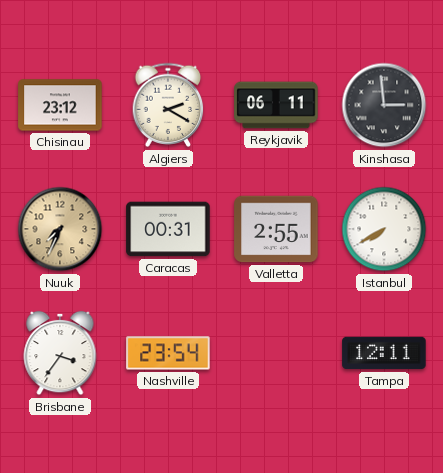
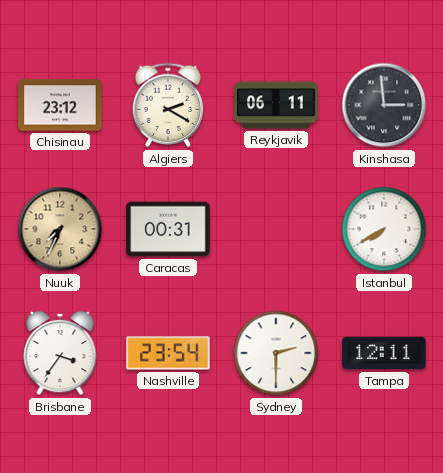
Valletta: 2:55 -> none (276, 229)
Sydney: none -> 2:30 (276, 353)
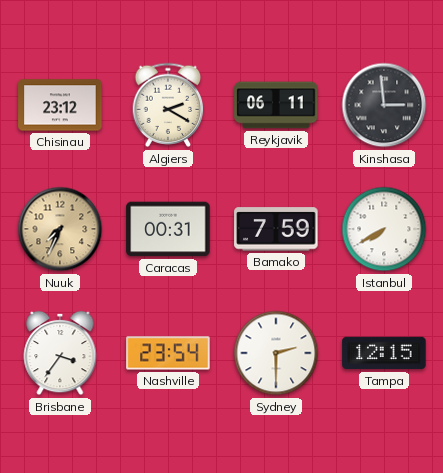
Bamako: none -> 7:59 (276, 229)
Tampa: 12:11 -> 12:15 (384, 353)
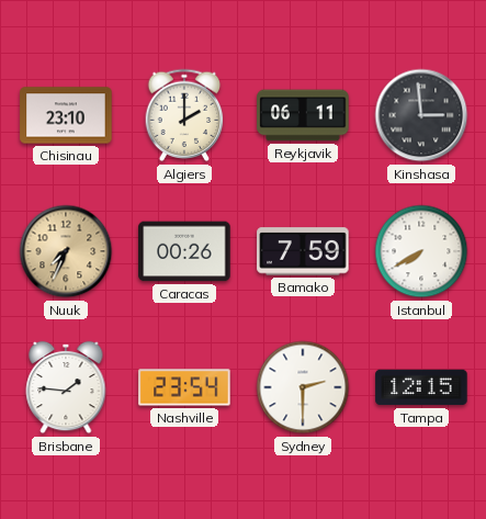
Chisinau: 23:12 -> 23:10 (66, 115)
Algiers: 2:20 -> 2:00 (184, 115)
Caracas: 00:31 -> 00:26 (184, 251)
Brisbane: 3:36 -> 1:46 (66, 387)
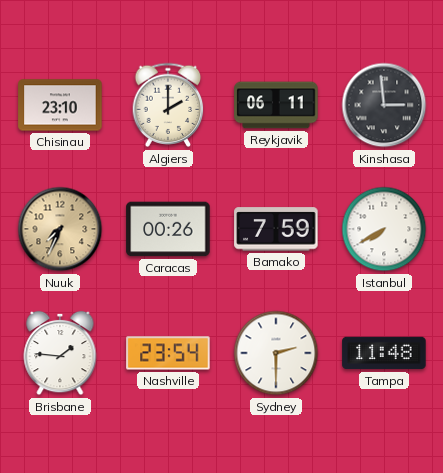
Tampa: 12:15 -> 11:48 (384, 353)
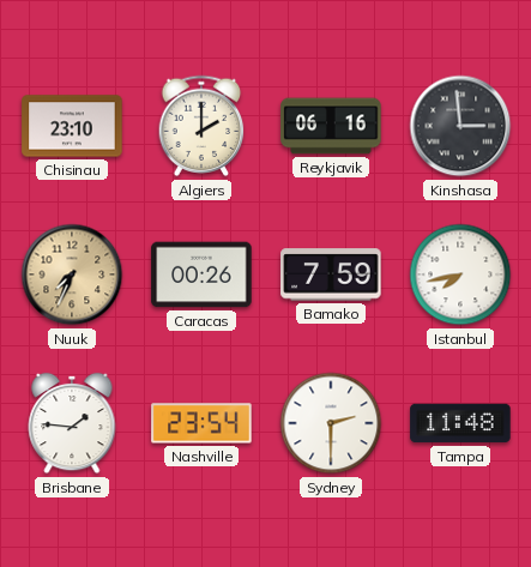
Reykjavik: 06:11 -> 06:16 (331, 126)
Istanbul: 7:40 -> 7:43 (460, 275)
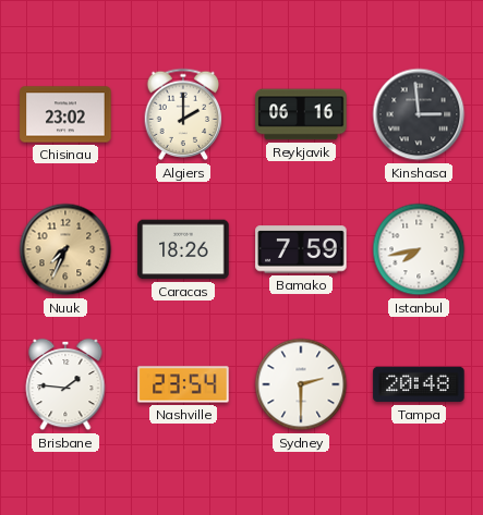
Chisinau: 23:10 -> 23:02 (65, 114)
Caracas: 00:26 -> 18:26 (183, 249)
Tampa: 11:48 -> 20:48 (419, 384)
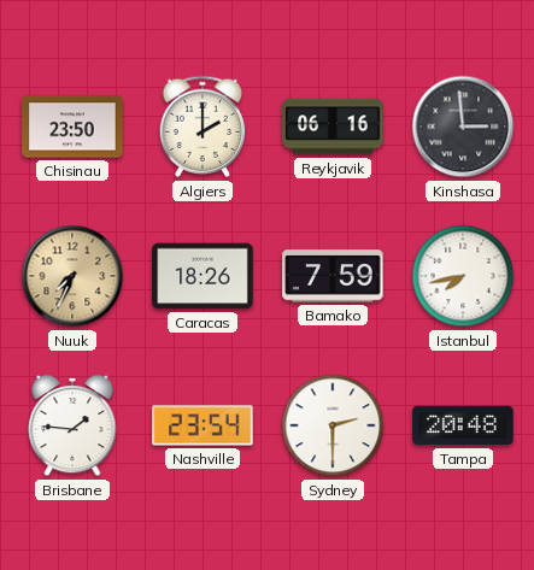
Chisinau: 23:02 -> 23:50 (72, 127)
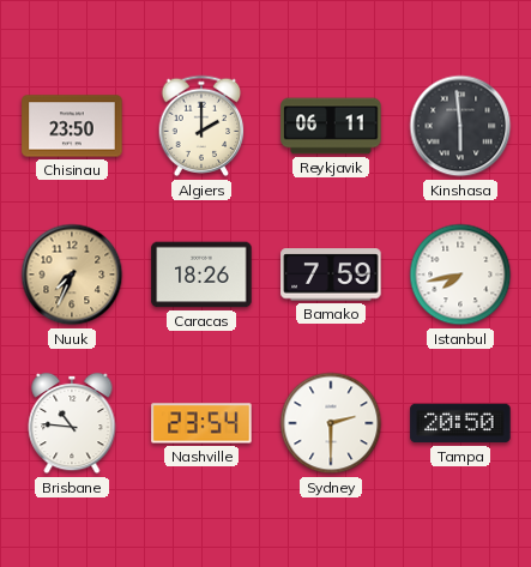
Reykjavik: 06:16 -> 06:11 (331, 126)
Kinshasa: 2:59 -> 5:59 (460, 126)
Brisbane: 1:46 -> 10:46 (72, 423)
Tampa: 20:48 -> 20:50 (460, 423)
